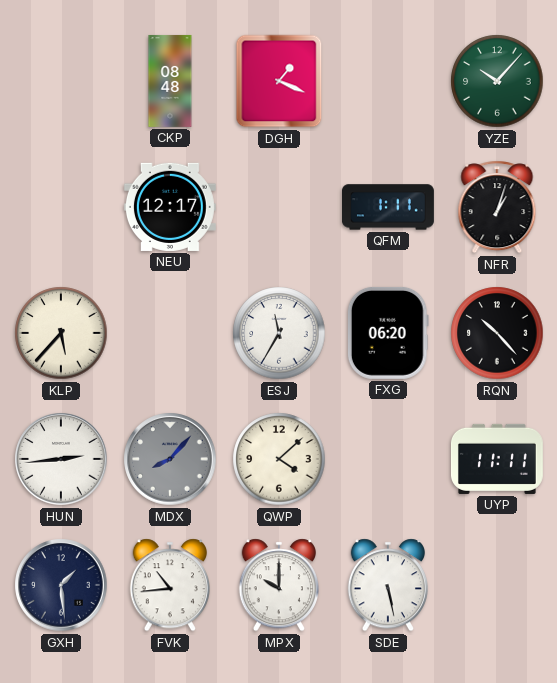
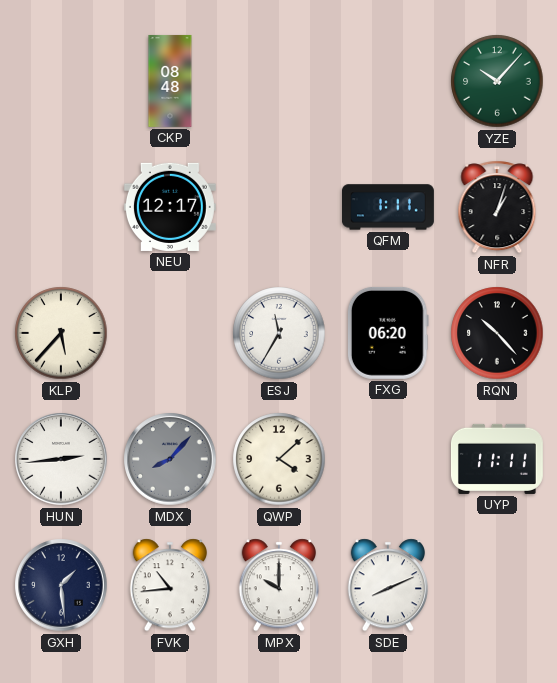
DGH: 1:19 -> none (279, 81)
SDE: 5:28 -> 8:11 (387, 585)
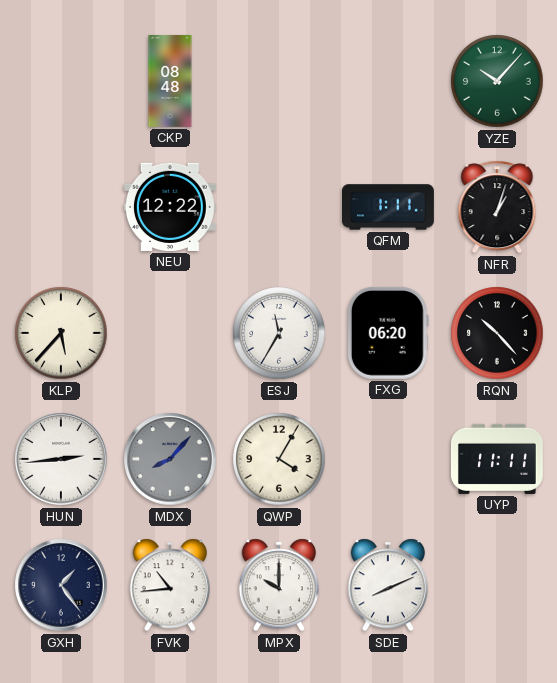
NEU: 12:17 -> 12:22 (170, 207)
QWP: 4:08 -> 4:05 (279, 459)
GXH: 1:29 -> 1:24 (61, 585)
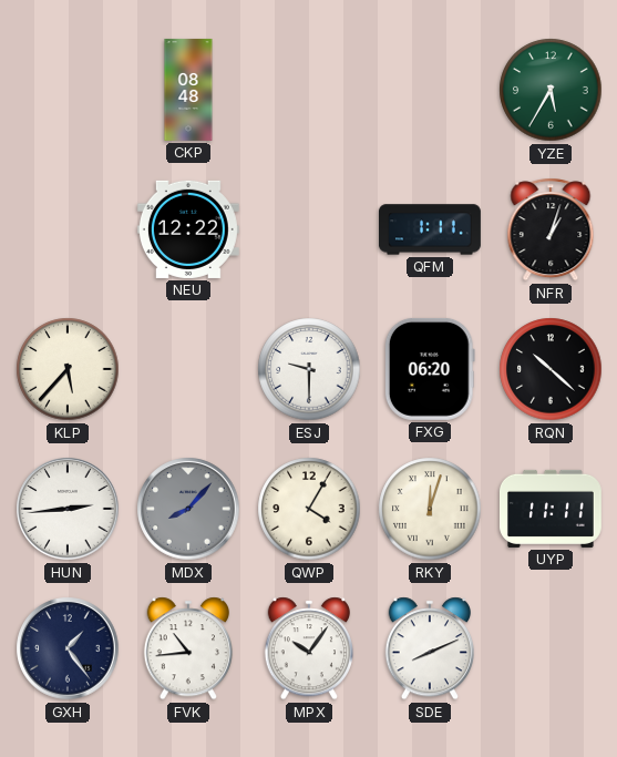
YZE: 10:07 -> 5:35 (551, 90)
ESJ: 11:35 -> 9:30 (309, 369)
RQN: 10:23 -> 10:22 (551, 369)
RKY: none -> 12:03 (430, 509)
MPX: 10:00 -> 10:06 (308, 648)
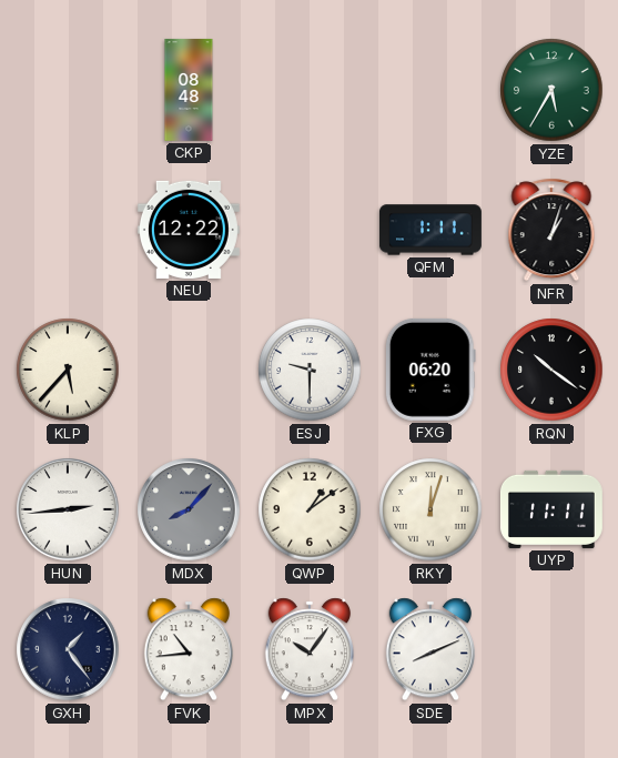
RQN: 10:22 -> 10:21 (551, 370)
QWP: 4:05 -> 1:09 (310, 509)
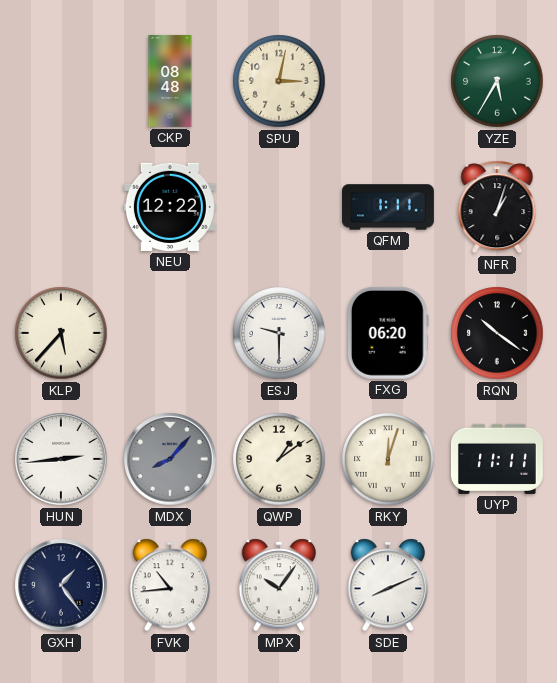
SPU: none -> 3:02 (279, 81)
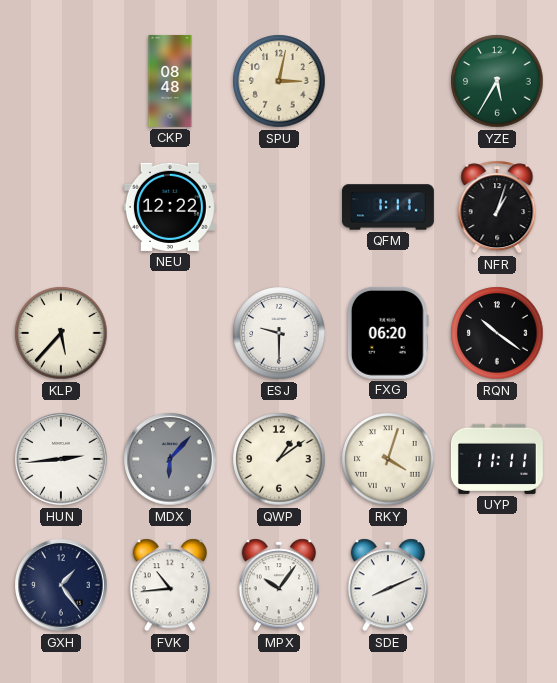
MDX: 8:07 -> 6:07 (170, 459)
RKY: 12:03 -> 4:03 (388, 459)
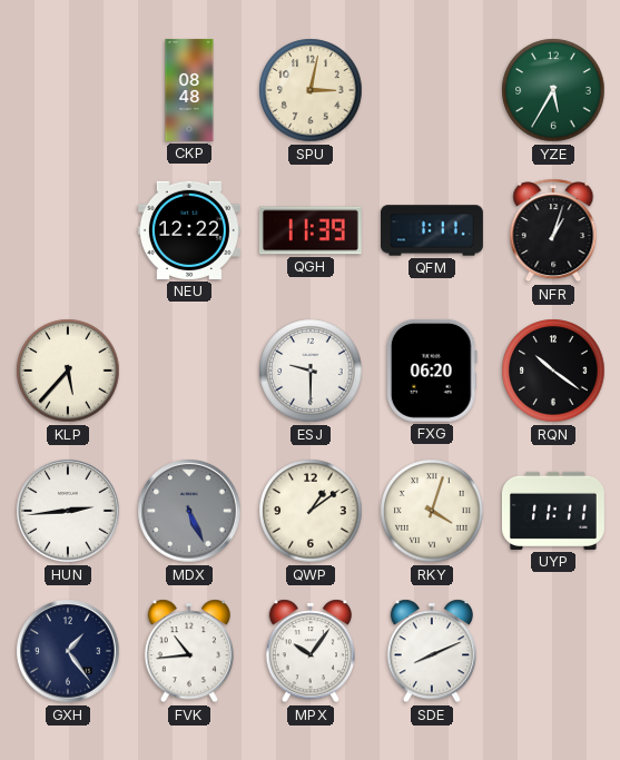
QGH: none -> 11:39 (311, 230)
MDX: 6:07 -> 5:26 (189, 511)
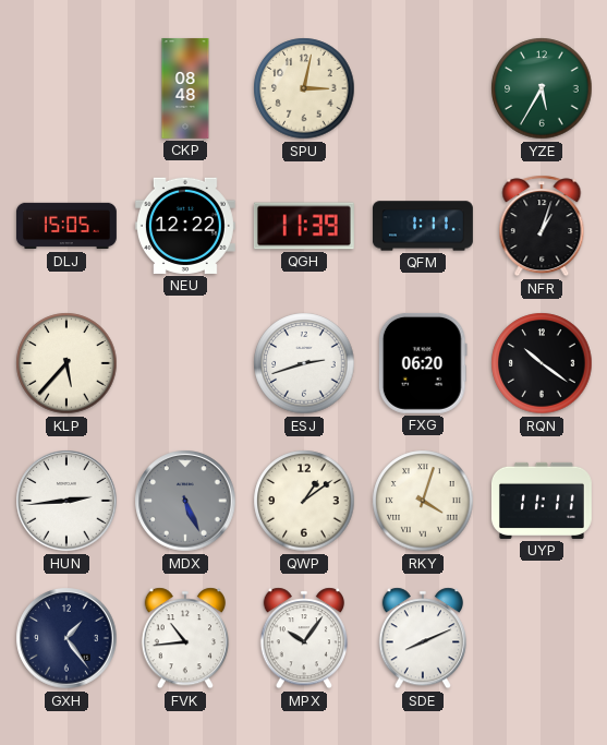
DLJ: none -> 15:05 (66, 226)
ESJ: 9:30 -> 2:42 (304, 363)
